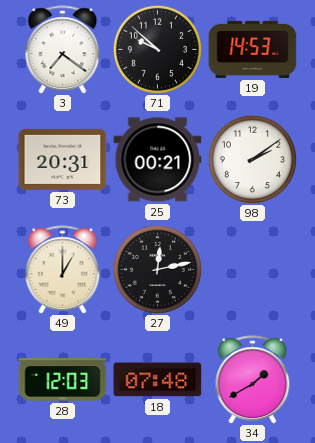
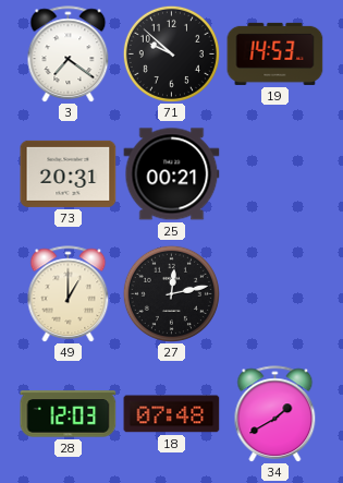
98: 2:09 -> none (252, 159)
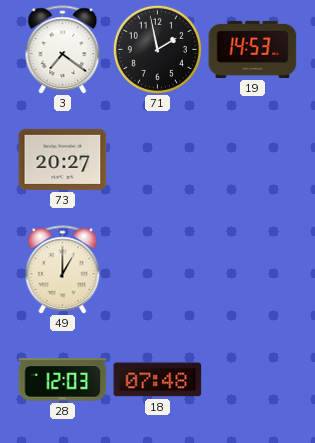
71: 9:52 -> 1:58 (157, 49)
73: 20:31 -> 20:27 (63, 159)
25: 00:21 -> none (172, 174)
27: 12:13 -> none (171, 293)
34: 1:40 -> none (275, 414)
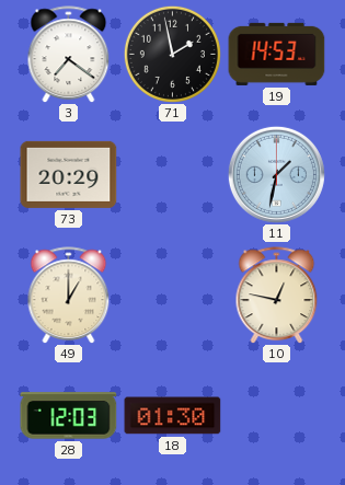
73: 20:27 -> 20:29 (69, 174)
11: none -> 1:32 (276, 174)
10: none -> 12:47 (277, 296)
18: 07:48 -> 01:30 (173, 416)
